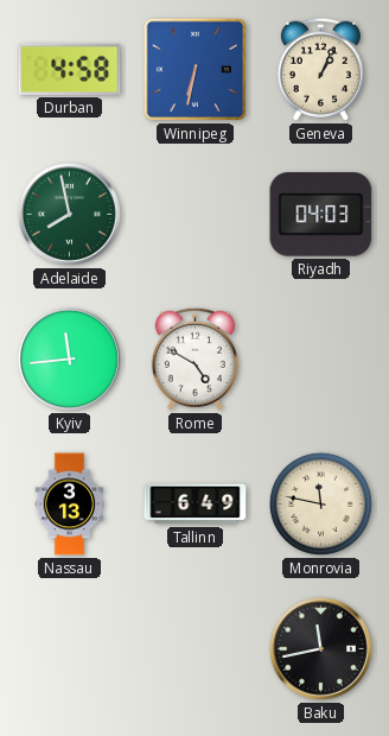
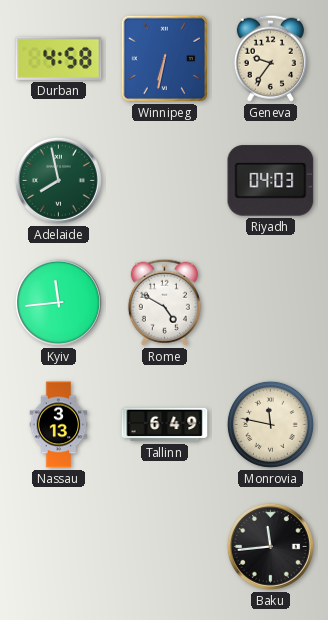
Geneva: 1:04 -> 9:36 (270, 58)
Baku: 11:43 -> 11:44 (270, 546)
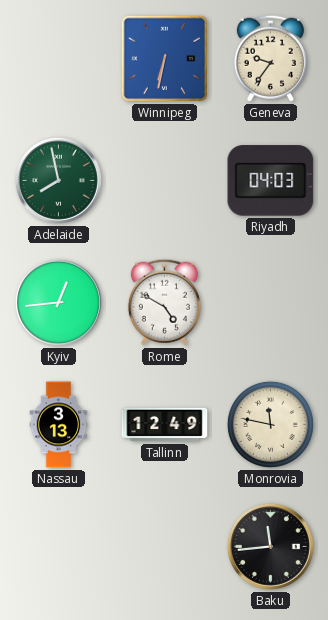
Durban: 4:58 -> none (59, 58)
Kyiv: 11:44 -> 12:44 (58, 302)
Tallinn: 6:49 -> 12:49 (165, 425)
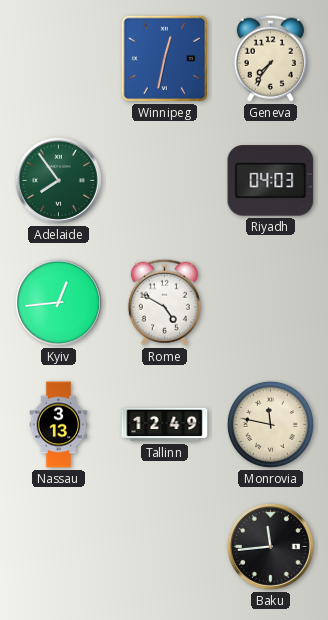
Winnipeg: 6:32 -> 12:32 (164, 58)
Geneva: 9:36 -> 7:36 (270, 58)
Adelaide: 7:58 -> 7:54 (58, 180)
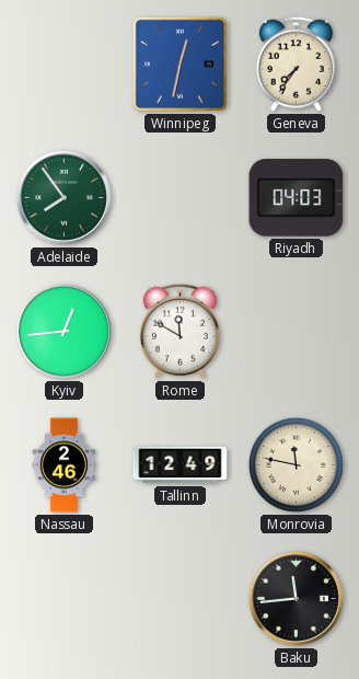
Rome: 4:50 -> 11:50 (179, 331)
Nassau: 3:13 -> 2:46 (65, 465)
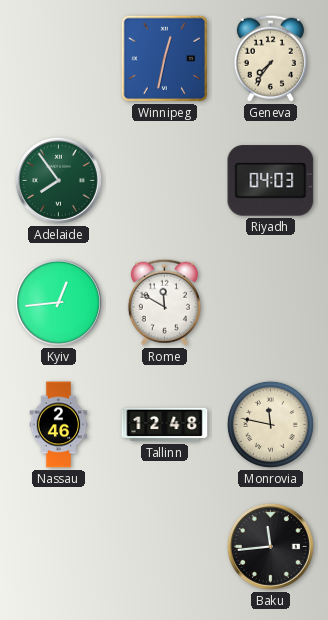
Tallinn: 12:49 -> 12:48 (165, 425)
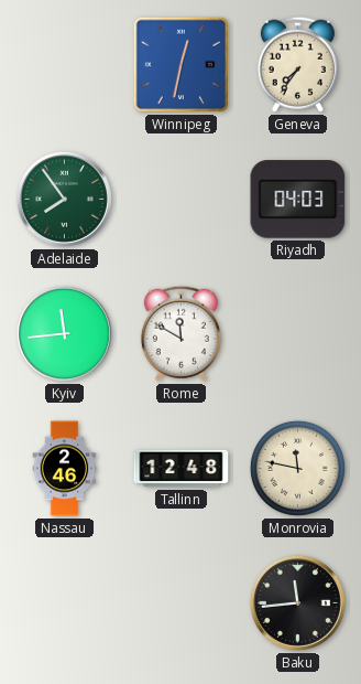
Kyiv: 12:44 -> 11:44 (64, 333)
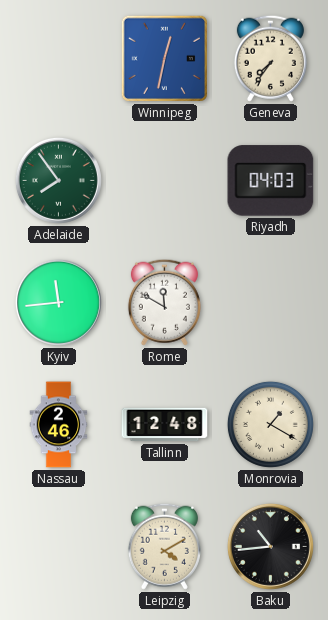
Monrovia: 11:47 -> 1:20 (270, 424)
Leipzig: none -> 4:10 (164, 546)
Baku: 11:44 -> 10:44 (270, 546)
